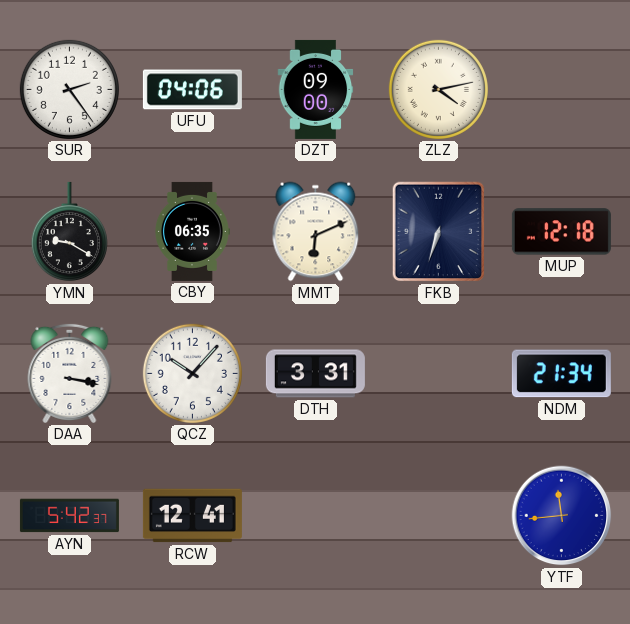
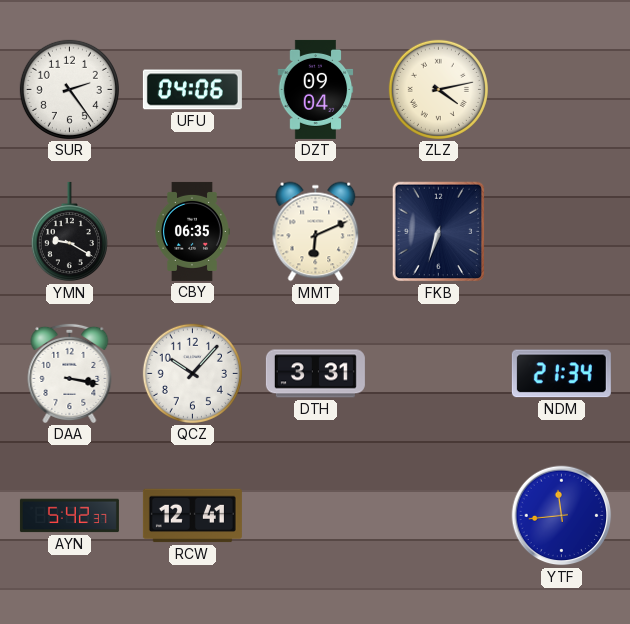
DZT: 09:00 -> 09:04 (316, 89)
MUP: 12:18 -> none (561, 232)
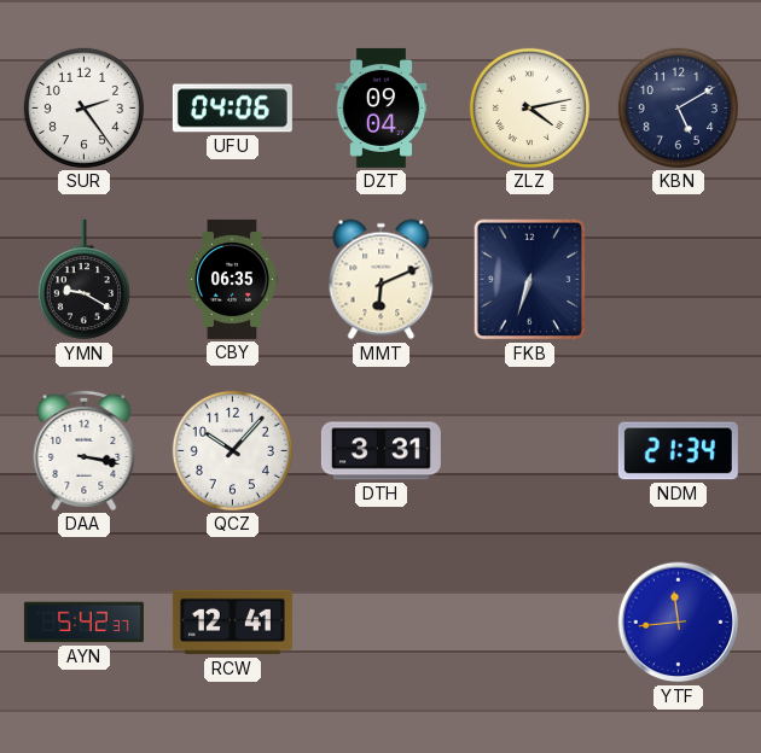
KBN: none -> 5:10 (678, 107)
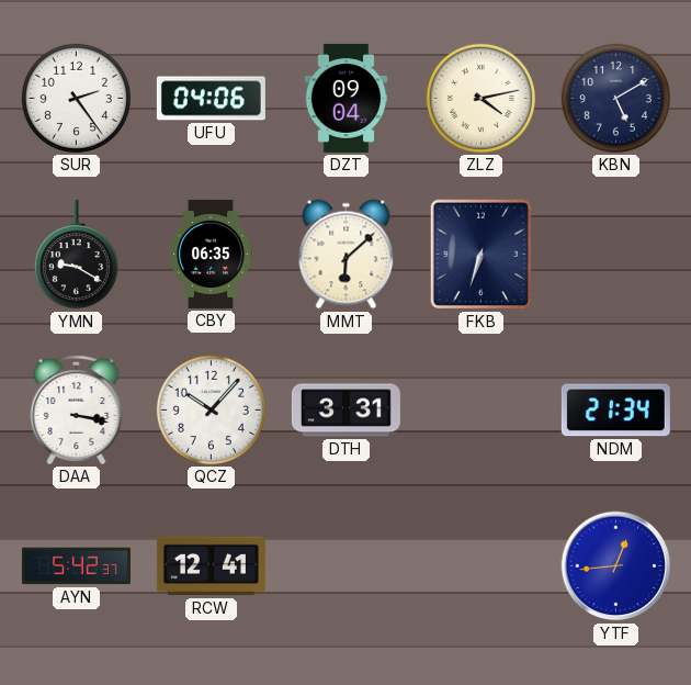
MMT: 6:11 -> 6:08 (347, 255)
YTF: 11:44 -> 12:44 (616, 566)
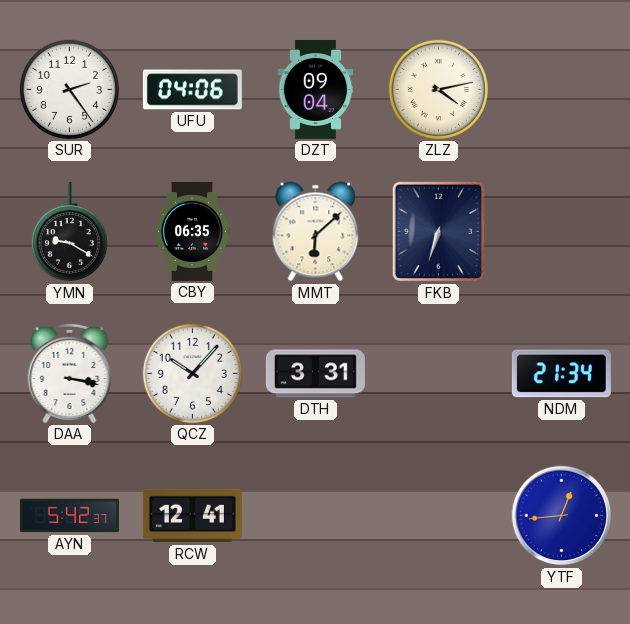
KBN: 5:10 -> none (615, 98)
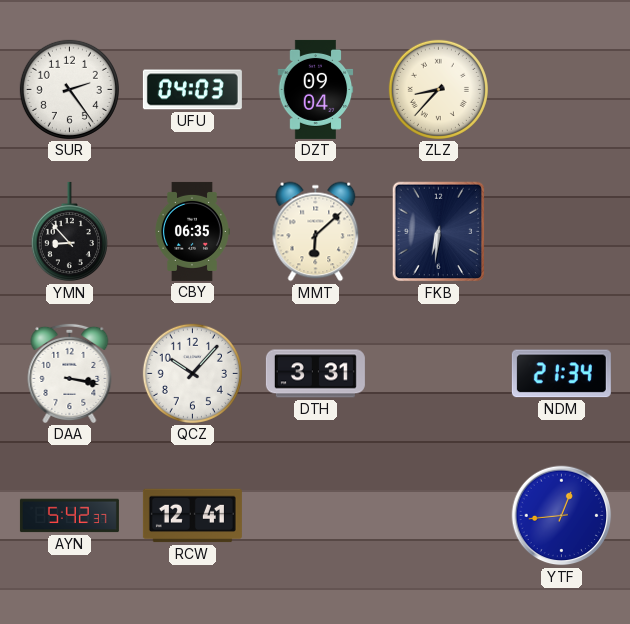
UFU: 04:06 -> 04:03 (192, 90)
ZLZ: 4:13 -> 8:37 (438, 89)
YMN: 9:20 -> 8:53 (69, 232)
FKB: 6:33 -> 6:31 (439, 232)
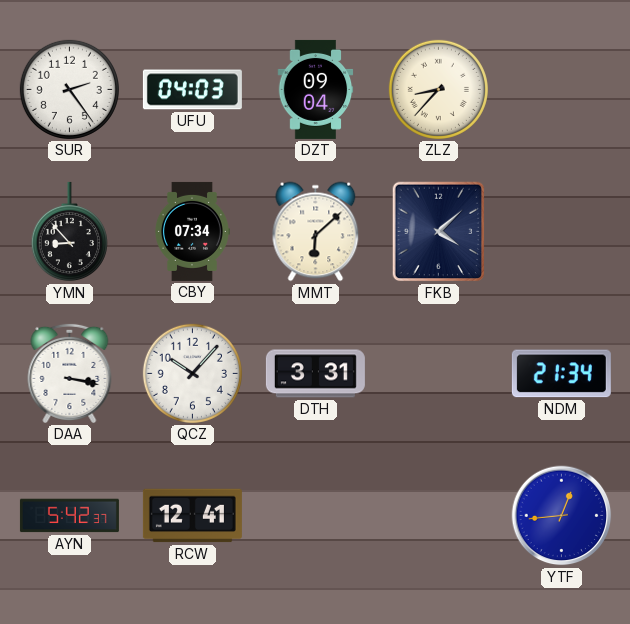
CBY: 06:35 -> 07:34 (192, 231)
FKB: 6:31 -> 4:08 (439, 232)
